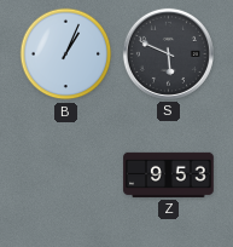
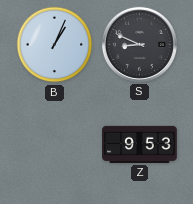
S: 5:49 -> 8:49 (139, 44)
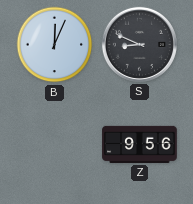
B: 1:04 -> 12:04 (55, 45)
Z: 9:53 -> 9:56 (140, 144)
